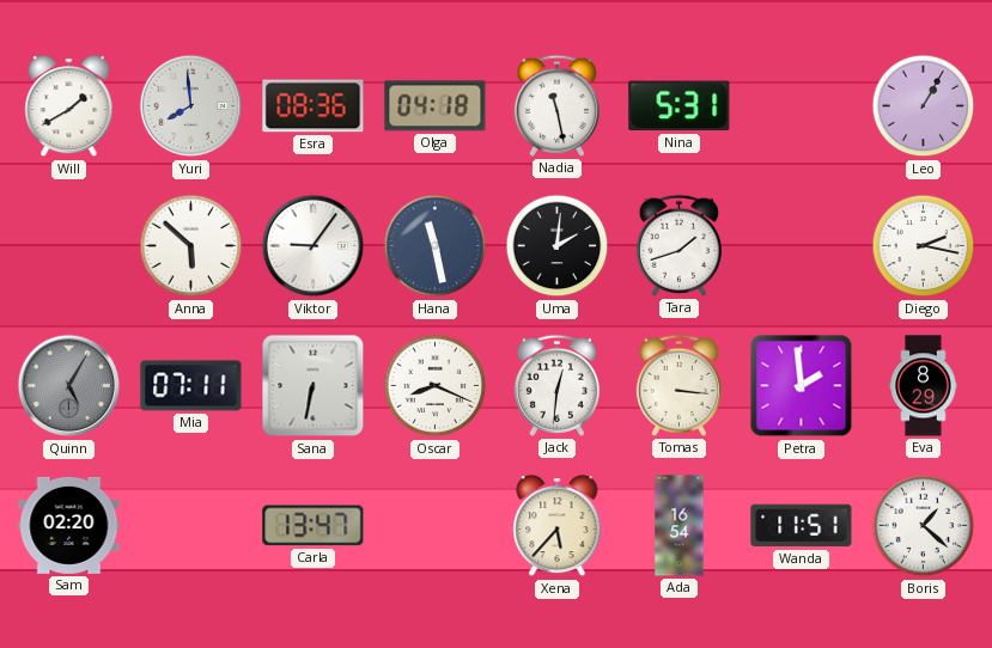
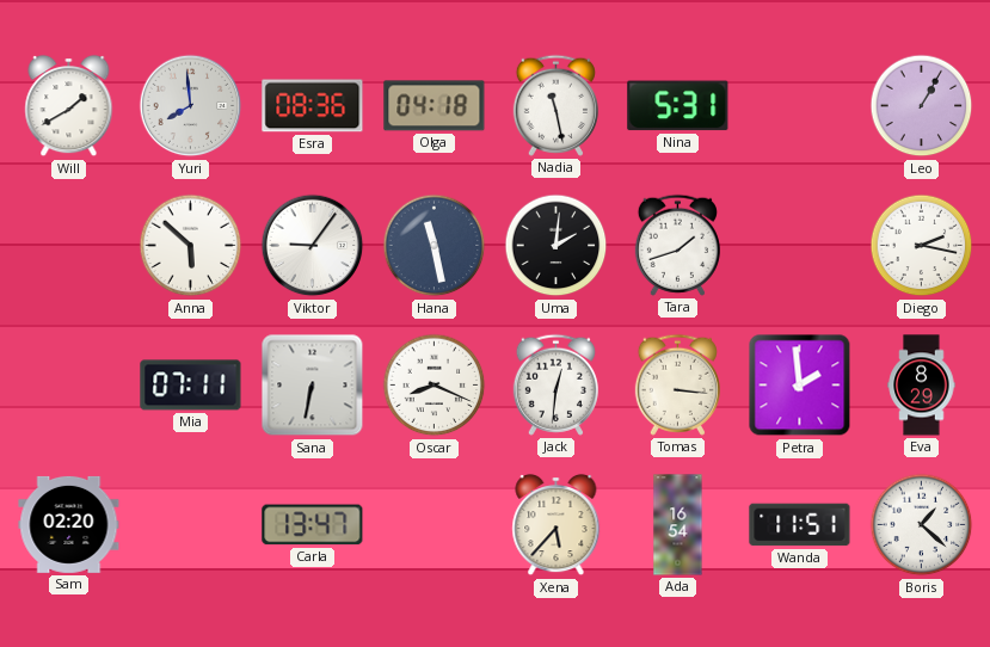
Quinn: 5:05 -> none (69, 386)
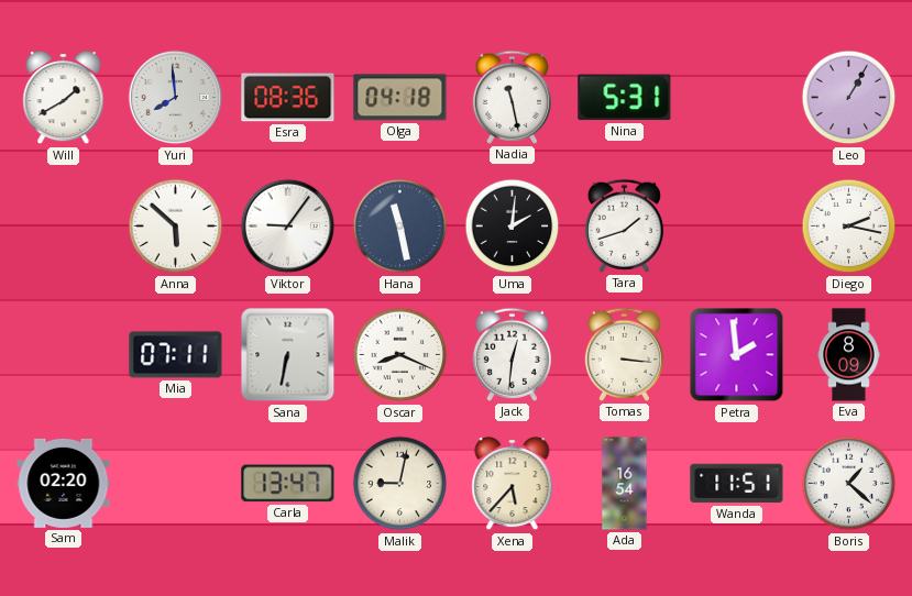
Eva: 8:29 -> 8:09 (849, 355)
Malik: none -> 9:02 (400, 484)
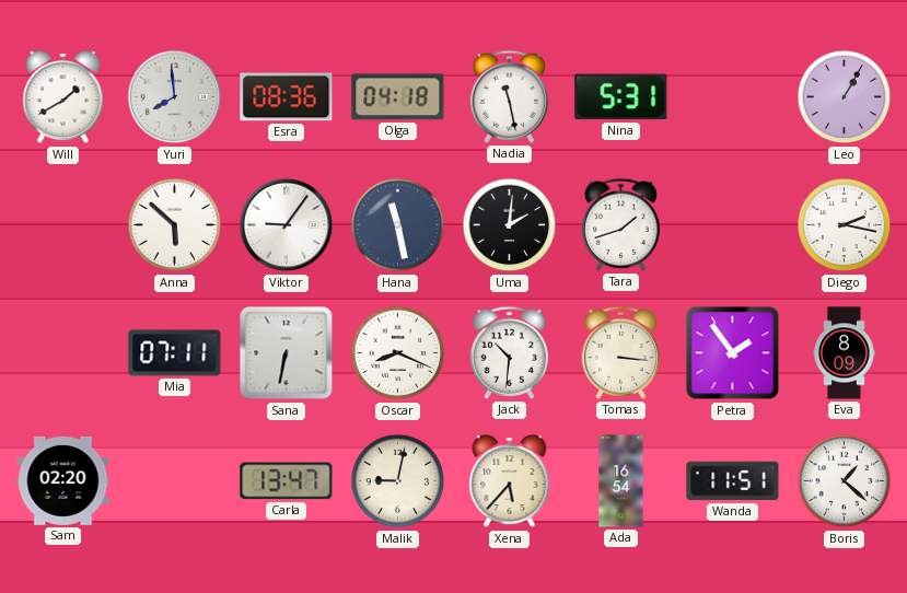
Jack: 12:31 -> 10:31 (509, 352)
Petra: 1:59 -> 1:54 (733, 353)
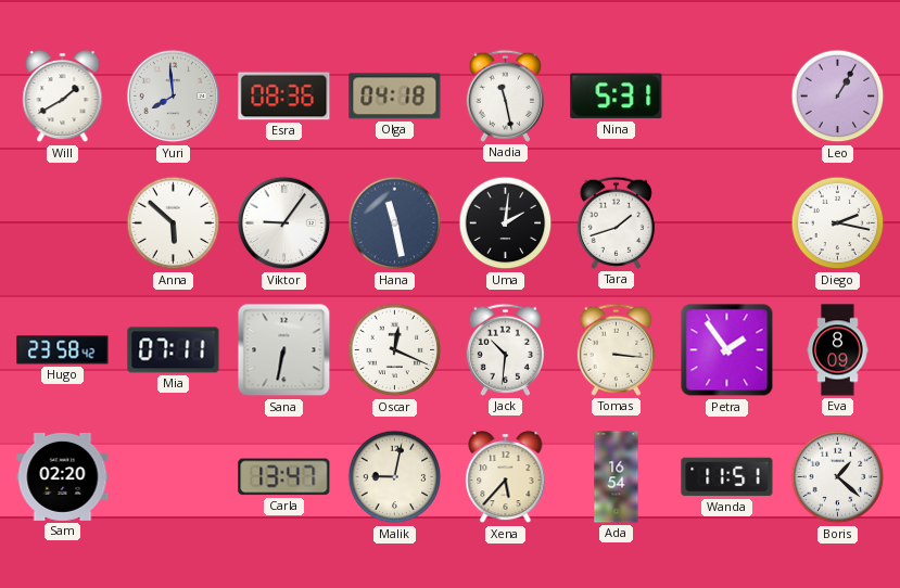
Hugo: none -> 23:58 (63, 350)
Oscar: 8:19 -> 12:19 (395, 350)
